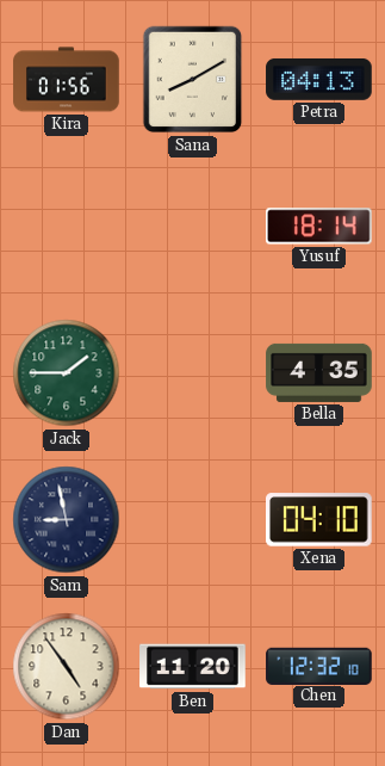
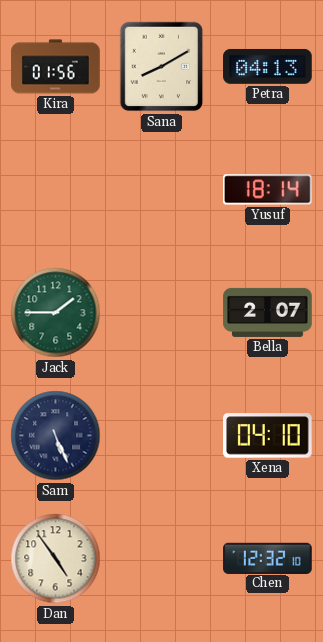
Bella: 4:35 -> 2:07 (268, 312)
Sam: 8:58 -> 5:26 (56, 436)
Ben: 11:20 -> none (193, 667)
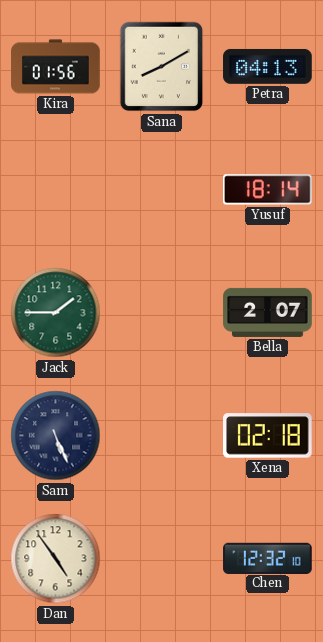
Xena: 04:10 -> 02:18 (268, 436)
